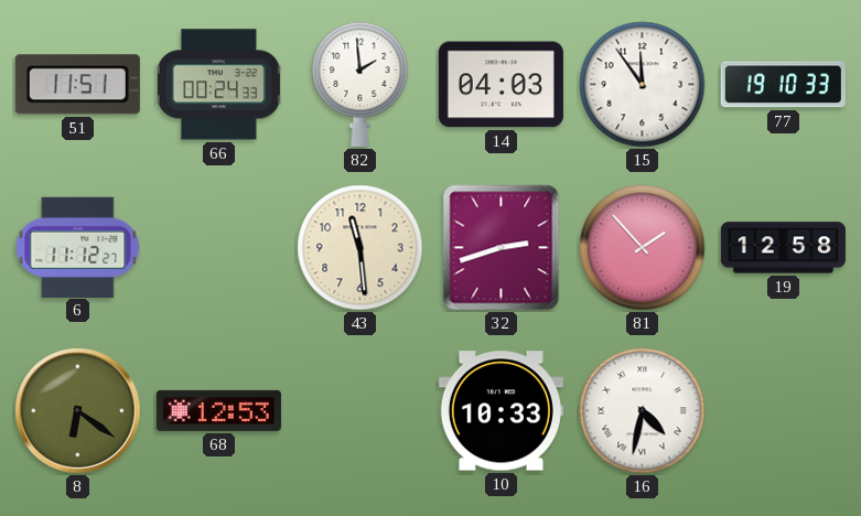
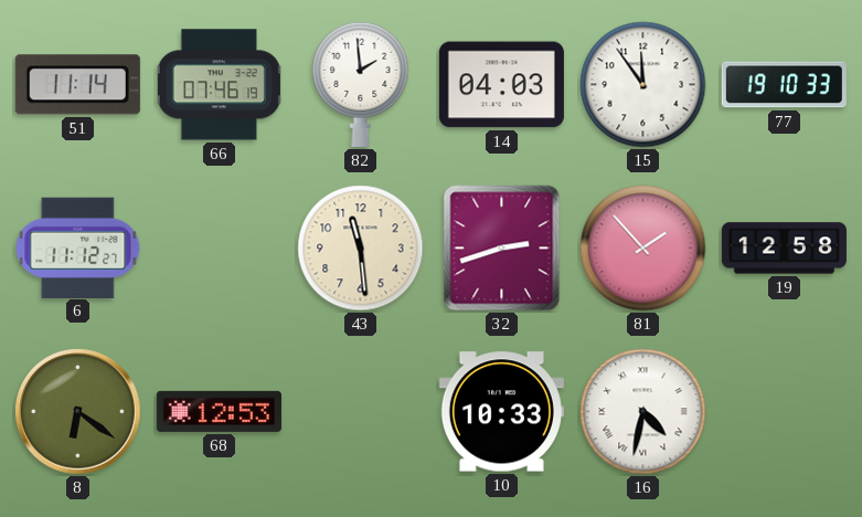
51: 11:51 -> 11:14 (77, 85)
66: 00:24 -> 07:46 (219, 85)
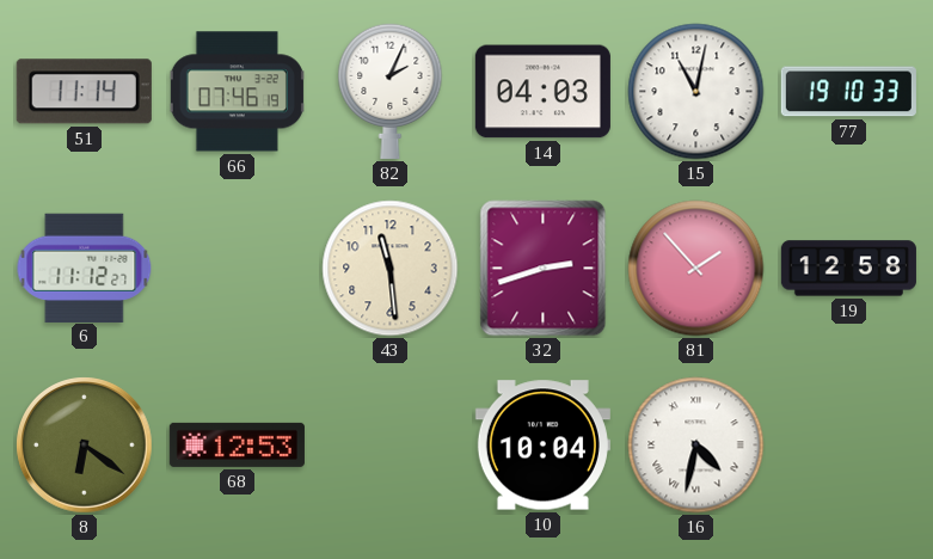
82: 1:59 -> 2:04 (391, 91)
15: 11:54 -> 11:02 (696, 92)
10: 10:33 -> 10:04 (542, 446)
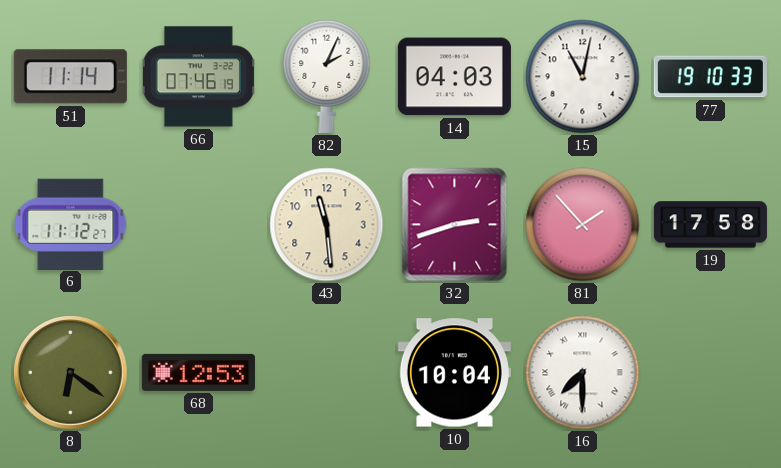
19: 12:58 -> 17:58 (710, 225)
16: 4:32 -> 7:30 (583, 373)
